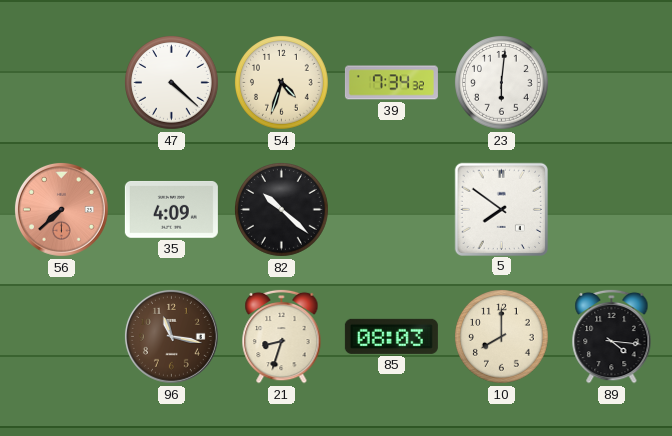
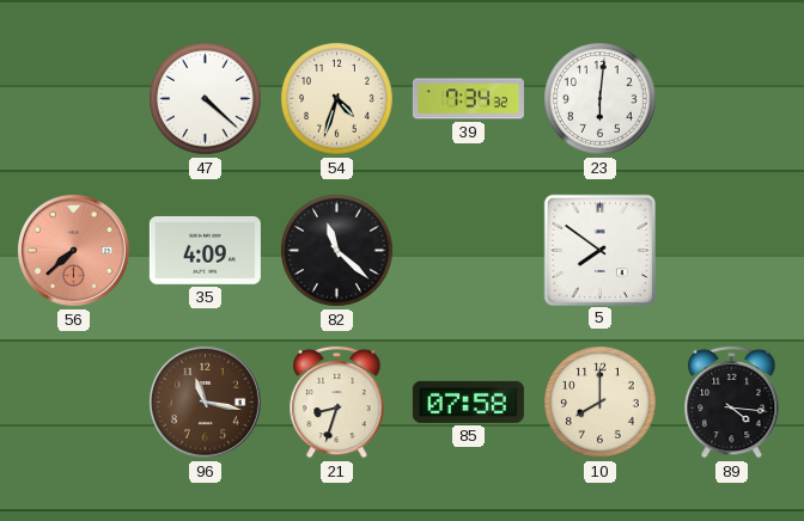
82: 10:22 -> 11:22 (337, 251)
85: 08:03 -> 07:58 (468, 402)
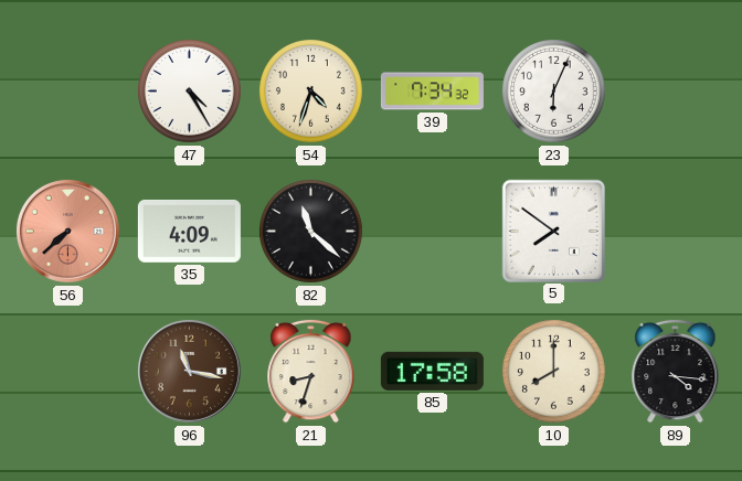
47: 4:22 -> 4:25 (190, 92)
23: 6:01 -> 6:04 (554, 92)
85: 07:58 -> 17:58 (432, 371)
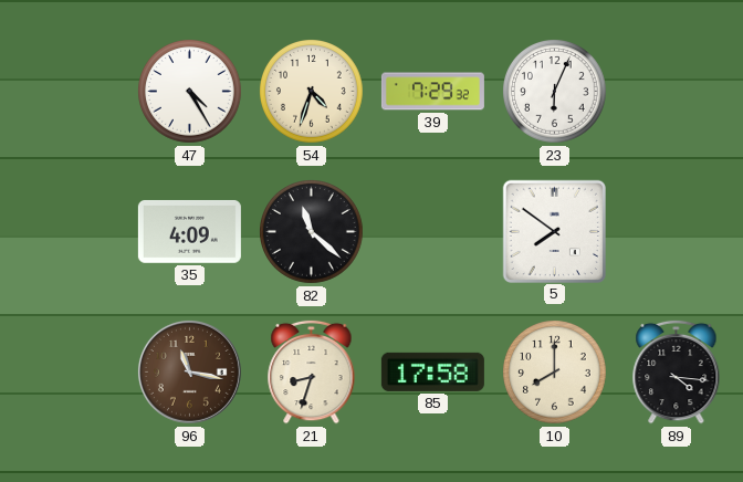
39: 7:34 -> 7:29 (432, 92)
56: 7:38 -> none (67, 231)
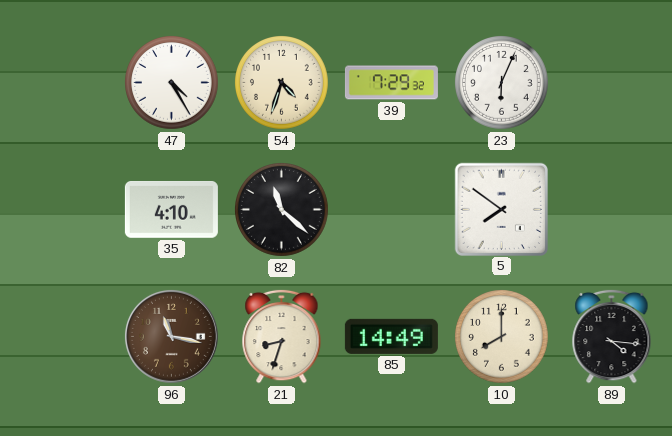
35: 4:09 -> 4:10 (171, 209)
85: 17:58 -> 14:49 (391, 336)
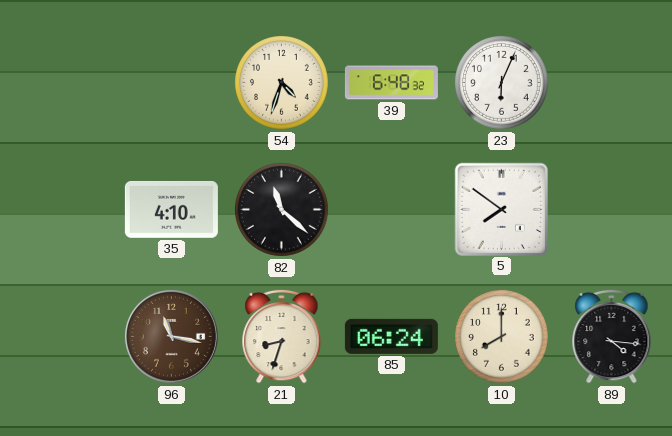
47: 4:25 -> none (172, 83)
39: 7:29 -> 6:48 (391, 83)
85: 14:49 -> 06:24 (391, 336)
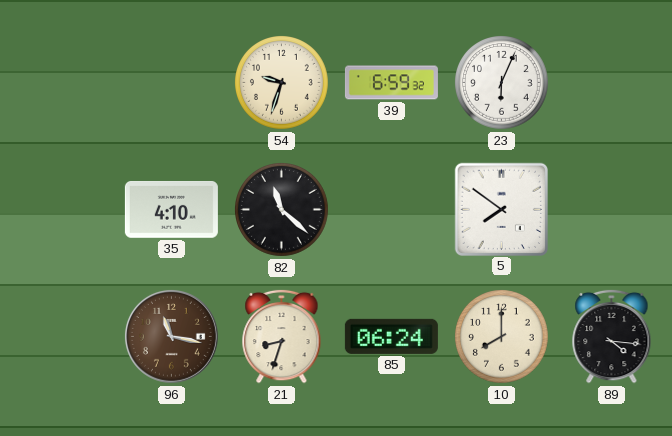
54: 4:33 -> 9:33 (282, 83)
39: 6:48 -> 6:59 (391, 83)
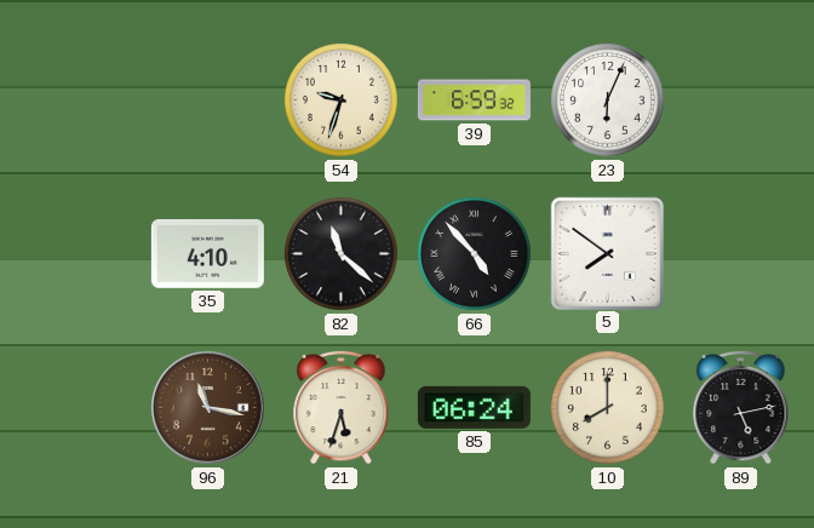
66: none -> 4:53 (475, 254)
21: 8:33 -> 5:33 (342, 407)
89: 4:16 -> 5:13 (741, 407)
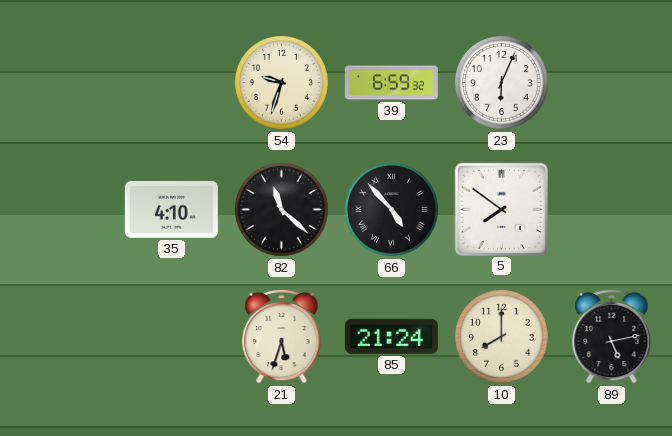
96: 11:17 -> none (207, 407)
85: 06:24 -> 21:24 (391, 336)
